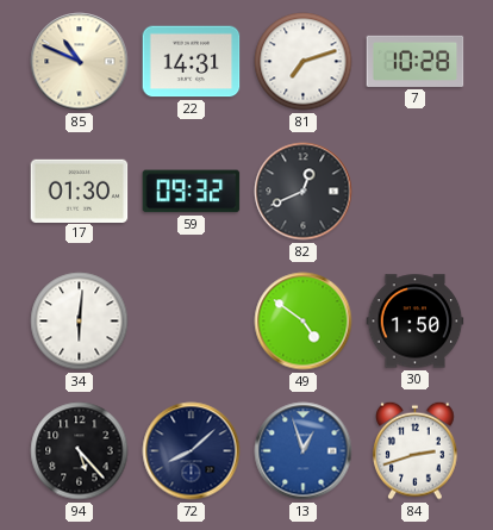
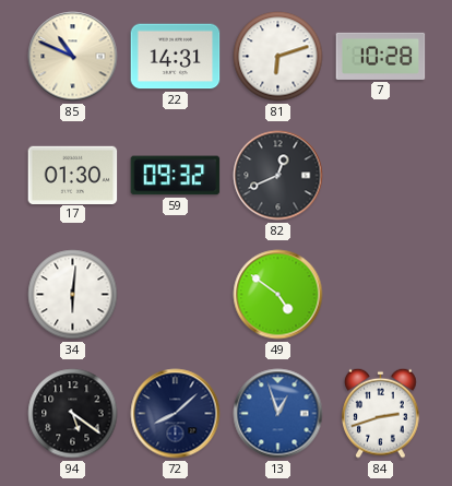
81: 7:12 -> 6:12 (278, 57)
30: 1:50 -> none (416, 322)
94: 5:23 -> 5:21 (73, 414)
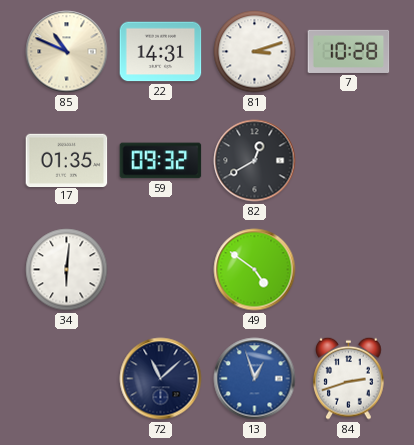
81: 6:12 -> 3:12 (255, 52)
17: 01:30 -> 01:35 (67, 160)
82: 12:41 -> 12:40 (255, 161)
94: 5:21 -> none (73, 414)
72: 8:08 -> 11:08 (161, 379)
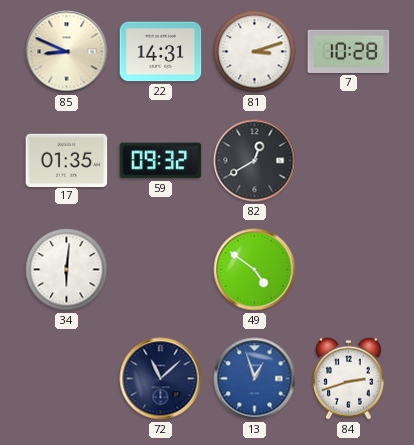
85: 10:49 -> 8:49 (67, 52)
